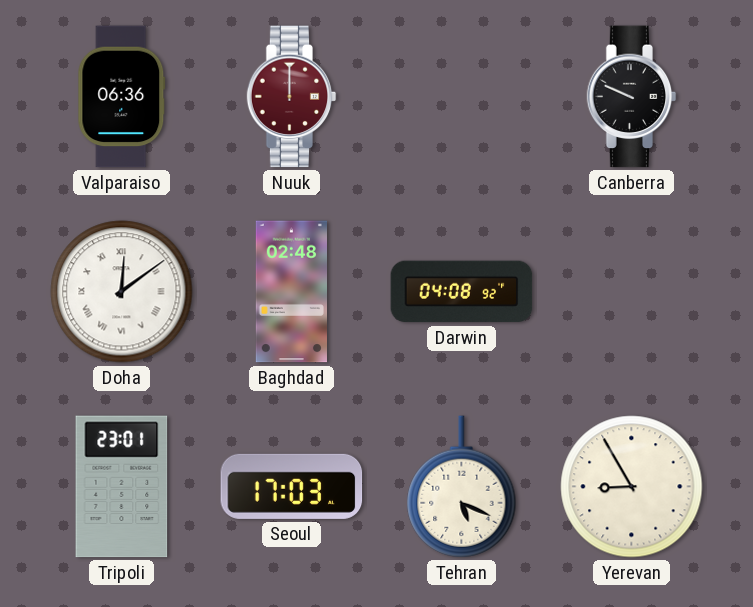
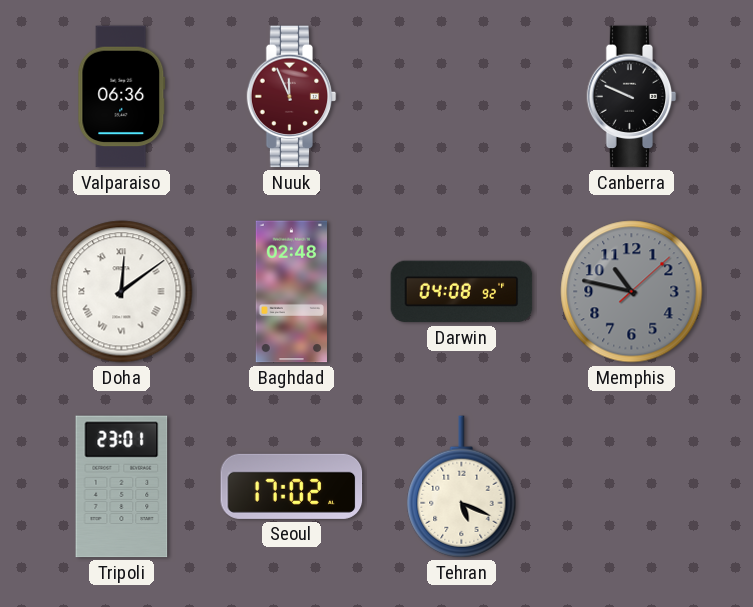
Nuuk: 12:00 -> 11:56 (292, 97)
Memphis: none -> 10:47 (632, 292)
Seoul: 17:03 -> 17:02 (292, 486)
Yerevan: 8:55 -> none (632, 487)
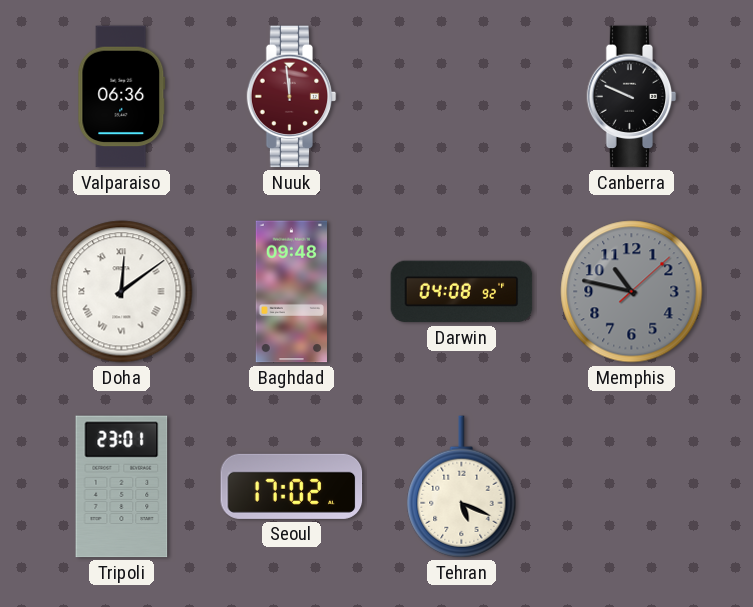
Nuuk: 11:56 -> 11:59 (292, 97)
Baghdad: 02:48 -> 09:48 (291, 292)
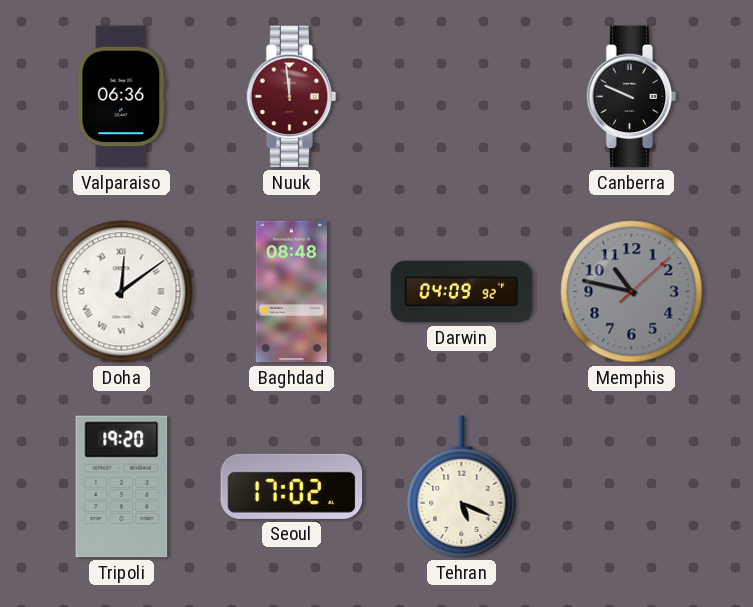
Baghdad: 09:48 -> 08:48 (291, 292)
Darwin: 04:08 -> 04:09 (462, 292)
Tripoli: 23:01 -> 19:20 (122, 487)
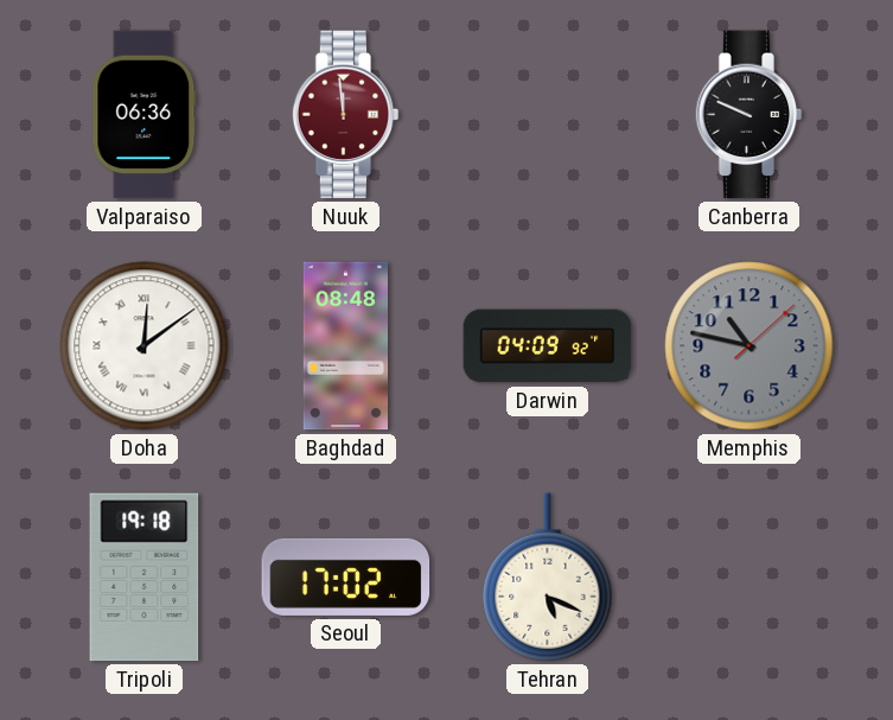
Tripoli: 19:20 -> 19:18 (145, 578)
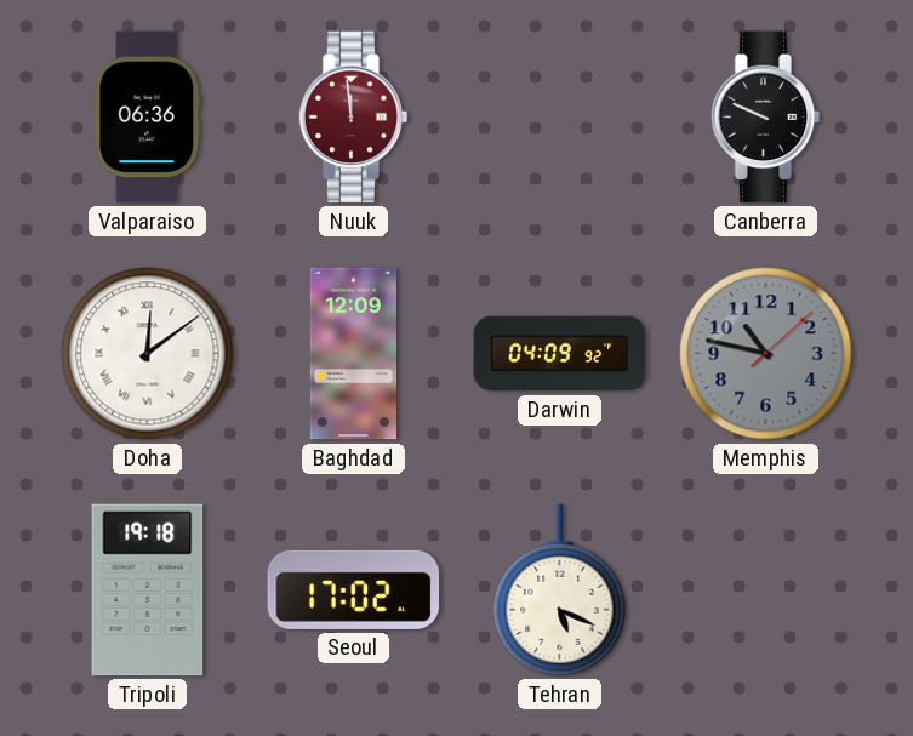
Baghdad: 08:48 -> 12:09 (353, 354)
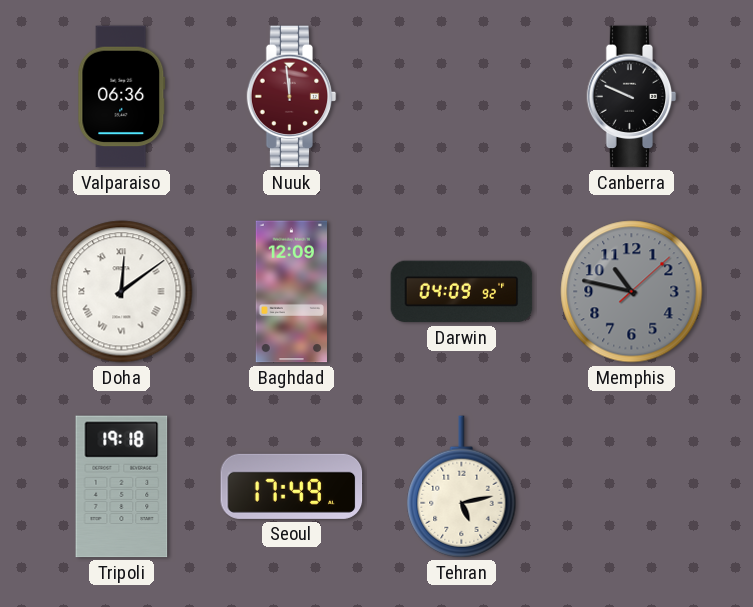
Seoul: 17:02 -> 17:49 (292, 486)
Tehran: 5:19 -> 5:13 (462, 487)
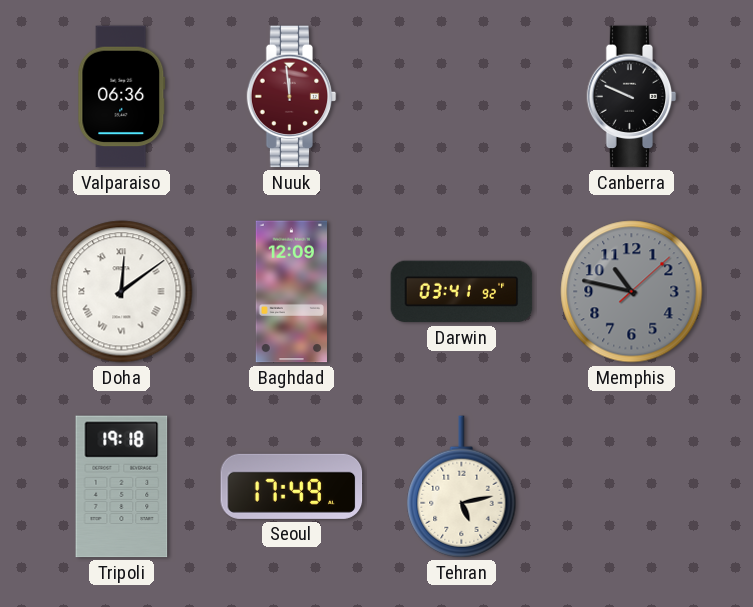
Darwin: 04:09 -> 03:41 (462, 292)
